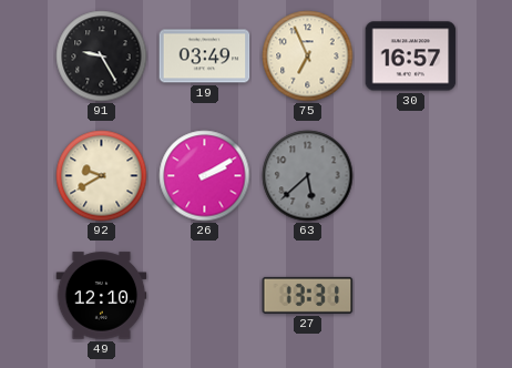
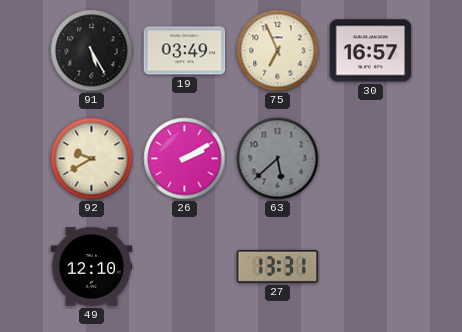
91: 9:25 -> 5:25 (92, 51)
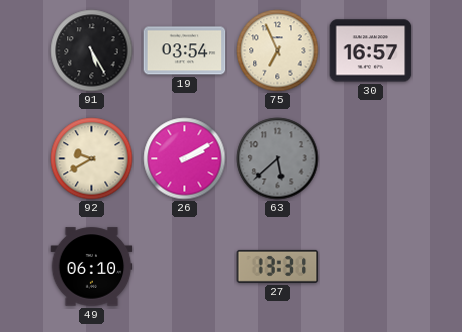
19: 03:49 -> 03:54 (185, 51)
49: 12:10 -> 06:10 (92, 267)
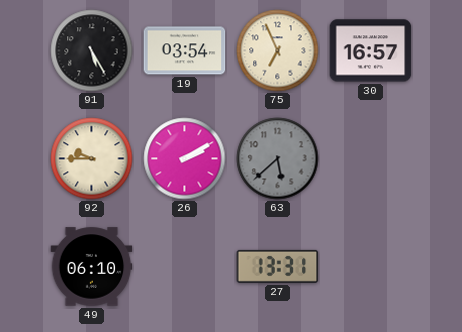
92: 9:40 -> 9:45 (92, 159)
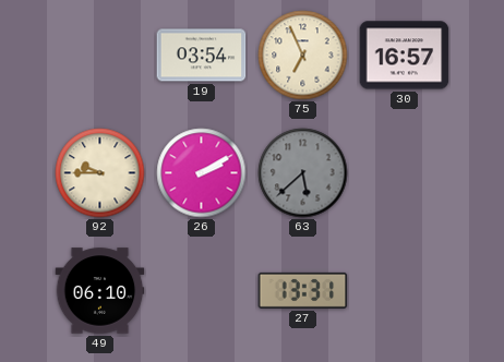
91: 5:25 -> none (92, 51)
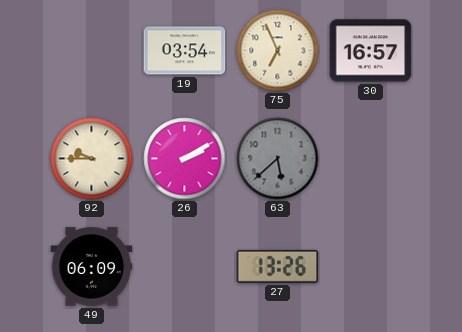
49: 06:10 -> 06:09 (92, 267)
27: 13:31 -> 13:26 (278, 266)
